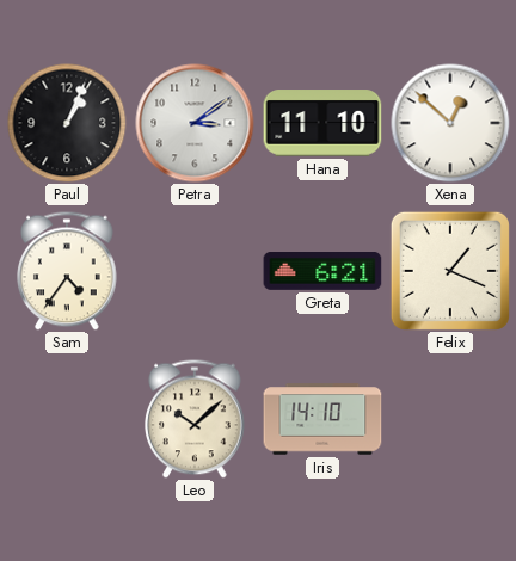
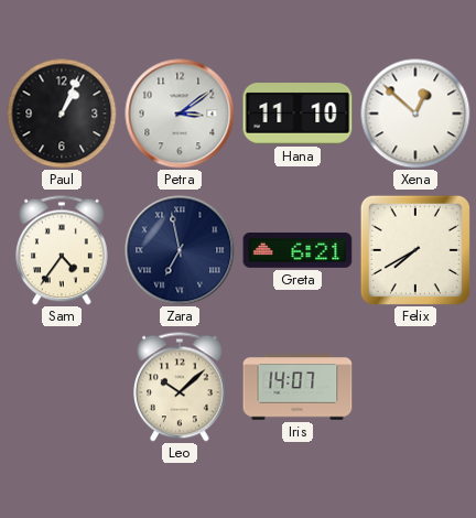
Zara: none -> 6:58 (180, 250)
Felix: 1:19 -> 7:40 (415, 250)
Iris: 14:10 -> 14:07 (297, 387)
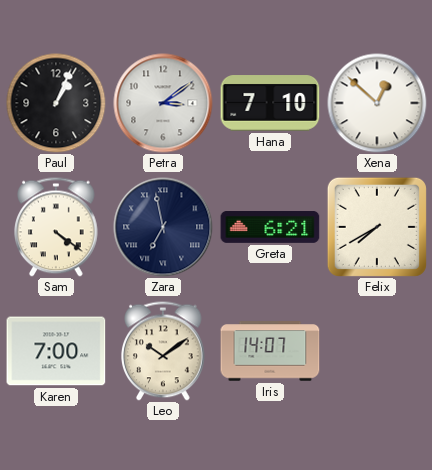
Hana: 11:10 -> 7:10 (270, 103)
Sam: 4:36 -> 4:21 (57, 227)
Karen: none -> 7:00 (56, 351)
Leo: 10:08 -> 10:09 (164, 351)
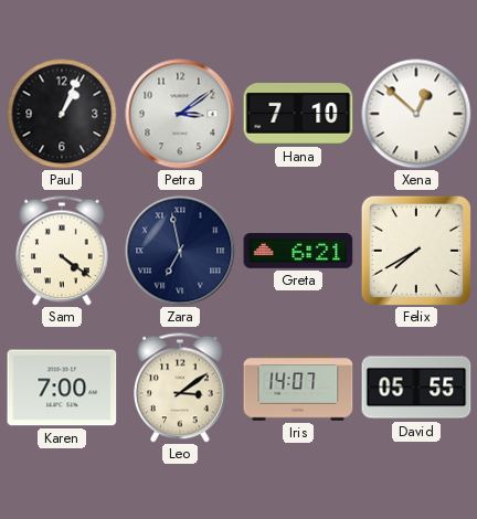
Leo: 10:09 -> 3:09 (181, 388)
David: none -> 05:55 (416, 388)
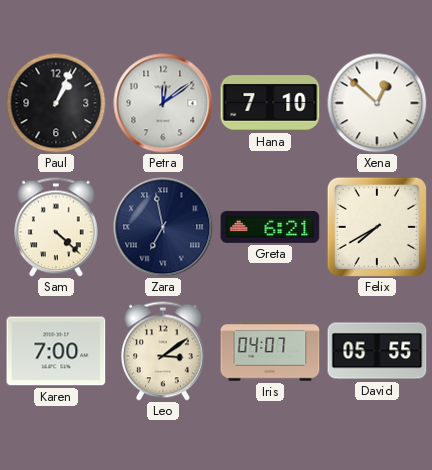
Petra: 3:09 -> 12:09 (163, 103)
Sam: 4:21 -> 4:22 (57, 227)
Iris: 14:07 -> 04:07 (270, 351)
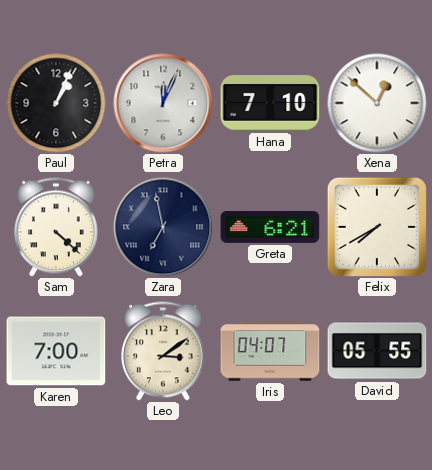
Petra: 12:09 -> 12:04 (163, 103)
